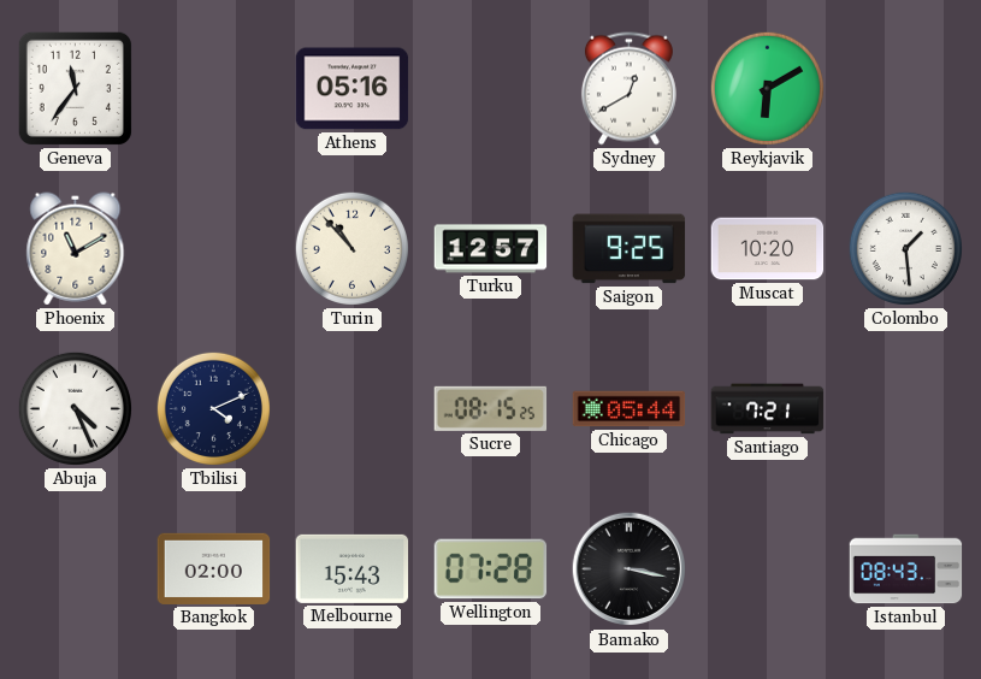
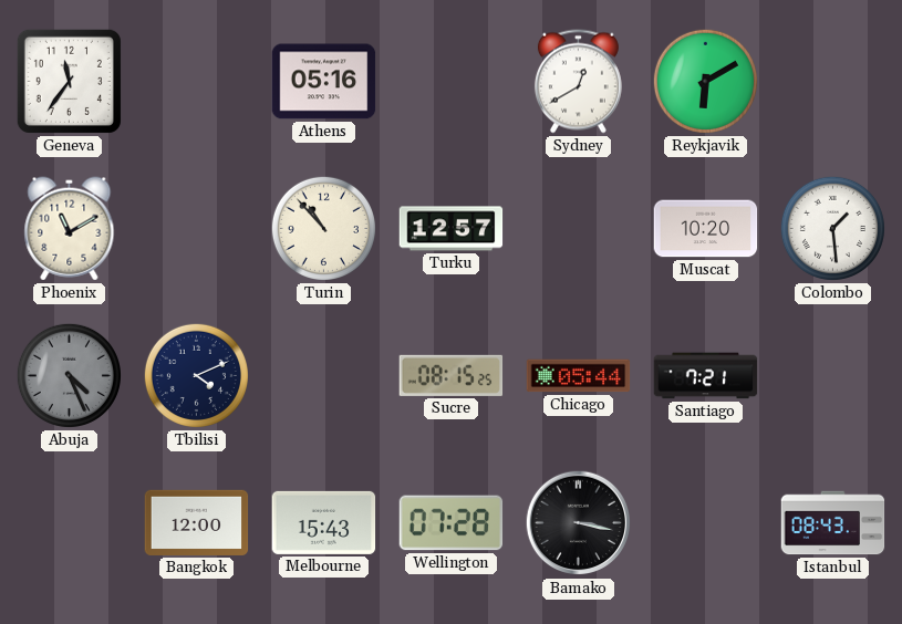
Saigon: 9:25 -> none (630, 249)
Abuja dial: white -> grey (69, 375)
Bangkok: 02:00 -> 12:00 (197, 522)
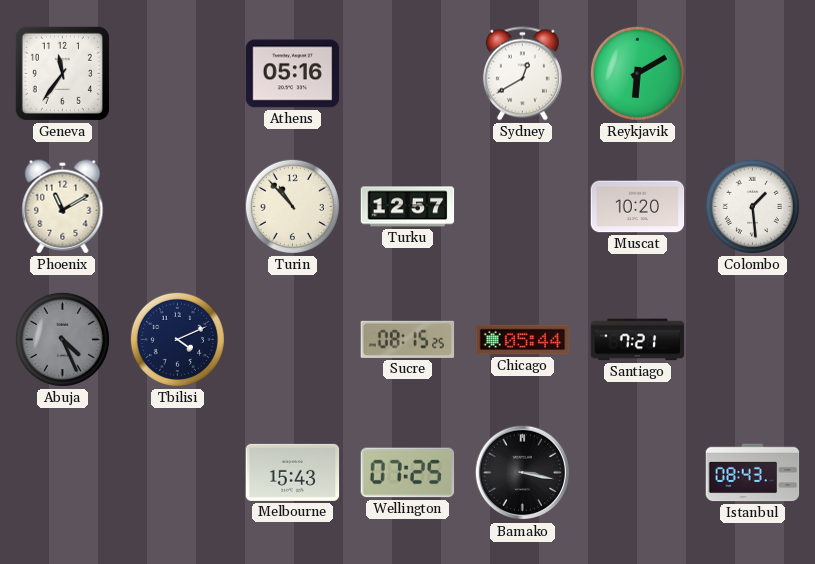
Bangkok: 12:00 -> none (197, 522)
Wellington: 07:28 -> 07:25 (408, 473)
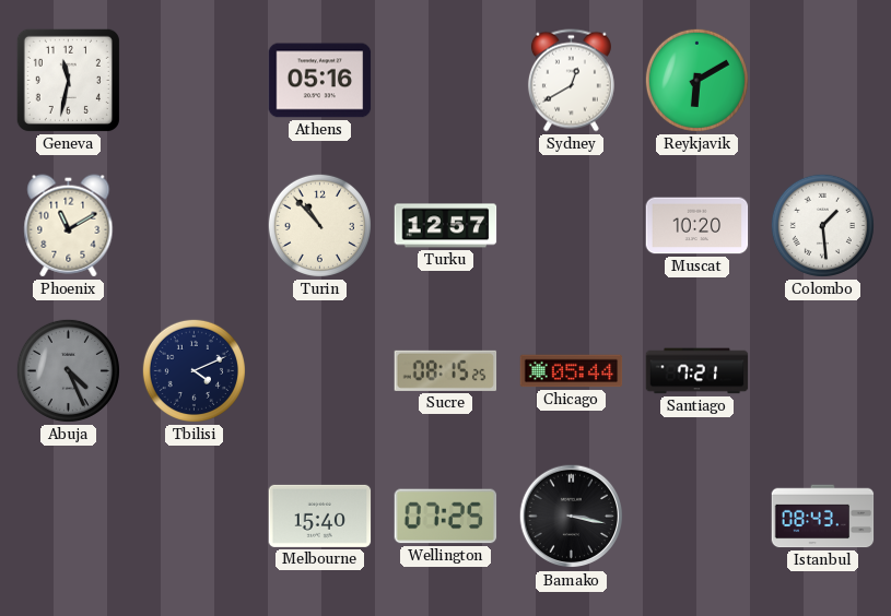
Geneva: 11:36 -> 11:32 (68, 80)
Melbourne: 15:43 -> 15:40 (320, 516)
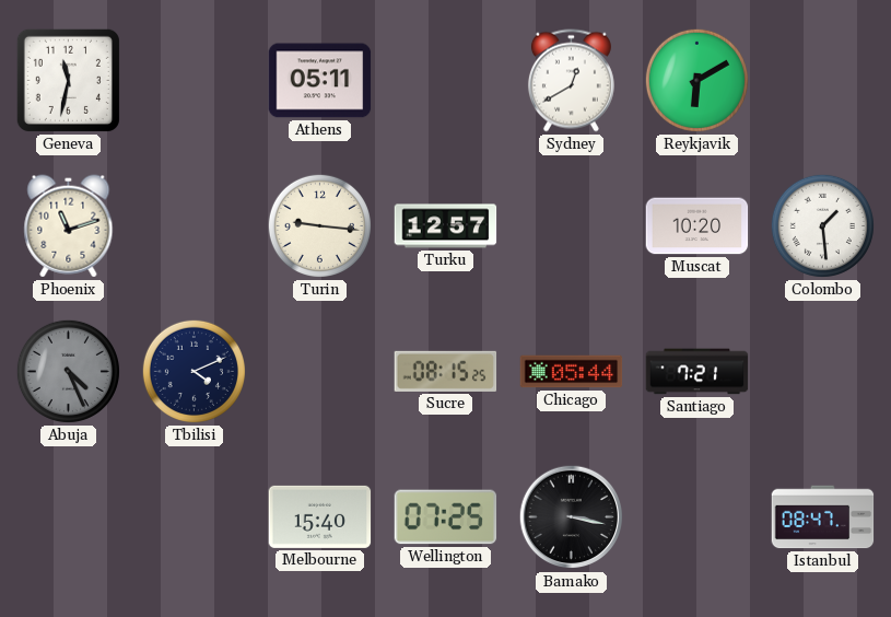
Athens: 05:16 -> 05:11 (320, 81)
Phoenix: 11:10 -> 11:12 (69, 226)
Turin: 10:53 -> 9:16 (319, 225)
Istanbul: 08:43 -> 08:47 (823, 517)
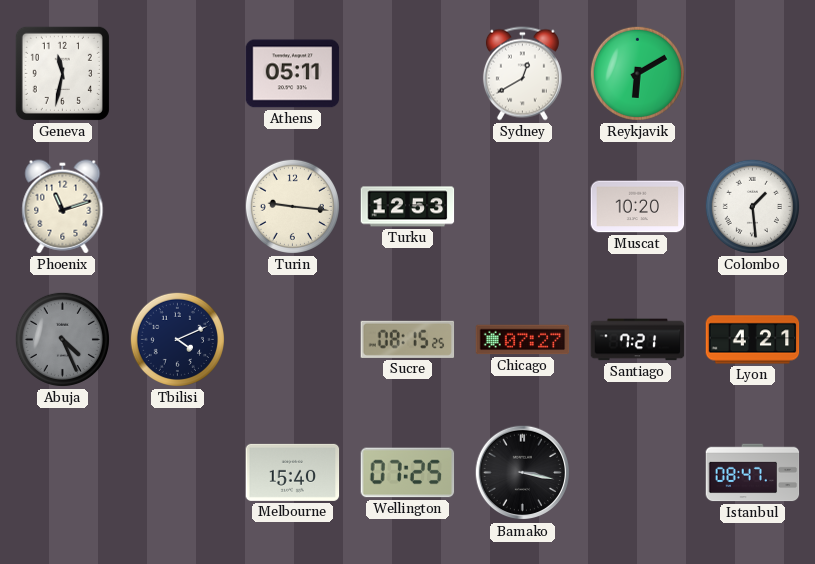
Turku: 12:57 -> 12:53 (408, 207)
Chicago: 05:44 -> 07:27 (523, 340)
Lyon: none -> 4:21 (753, 340)
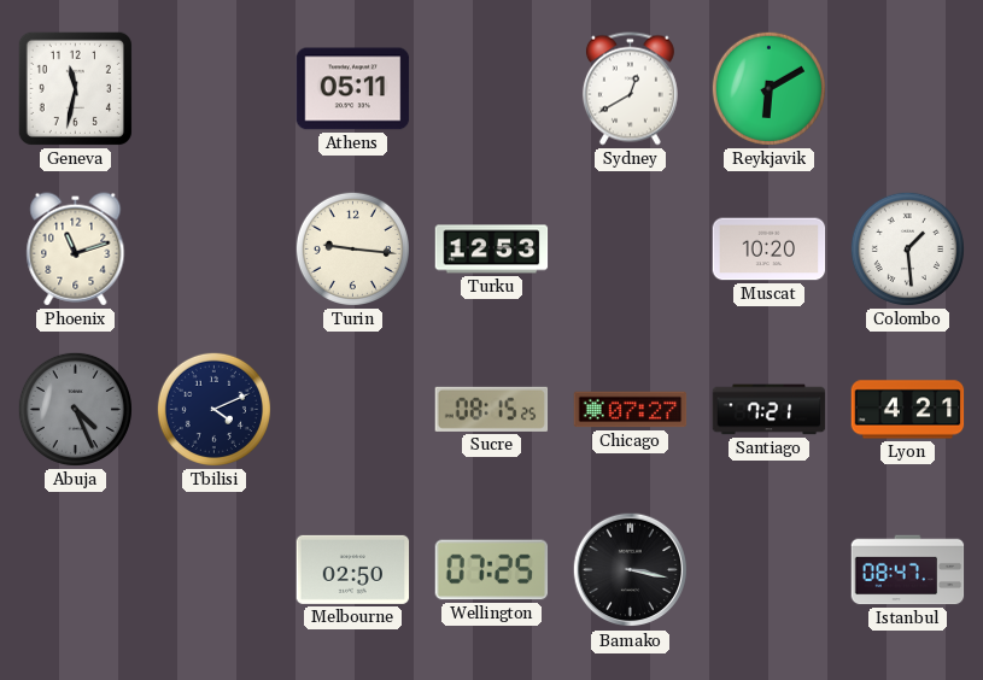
Melbourne: 15:40 -> 02:50 (353, 569)
